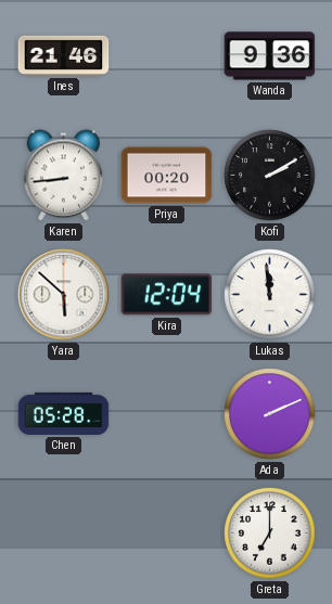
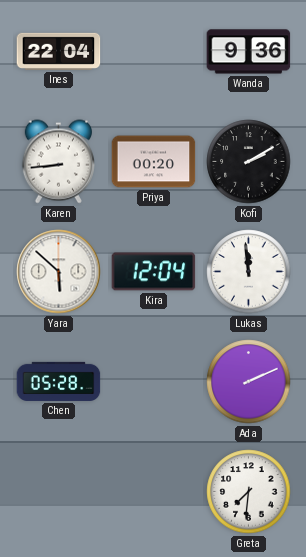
Ines: 21:46 -> 22:04 (59, 51)
Greta: 7:00 -> 7:31 (249, 492)
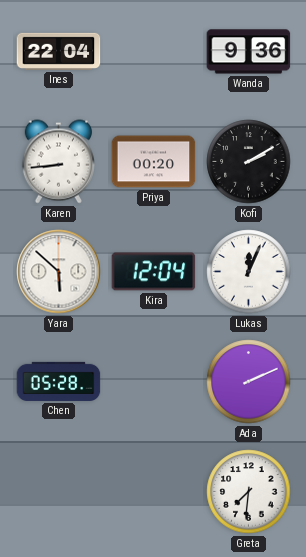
Lukas: 11:59 -> 12:04 (249, 272)
